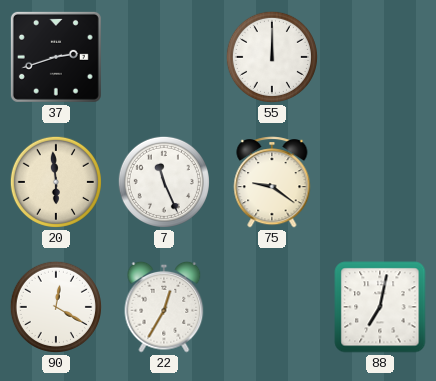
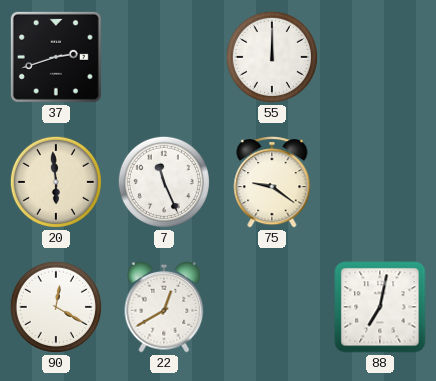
22: 12:35 -> 12:40 (164, 307)
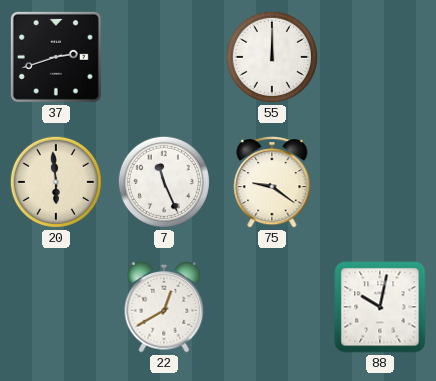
90: 12:20 -> none (56, 307)
88: 7:02 -> 10:02 (380, 307)
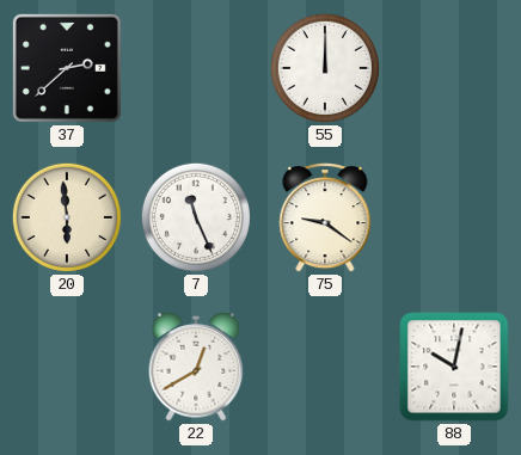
37: 2:42 -> 2:38 (67, 68)
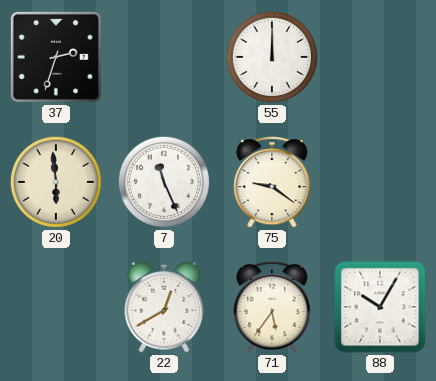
37: 2:38 -> 2:33 (56, 57)
71: none -> 5:36 (272, 307)
88: 10:02 -> 10:05 (380, 307)
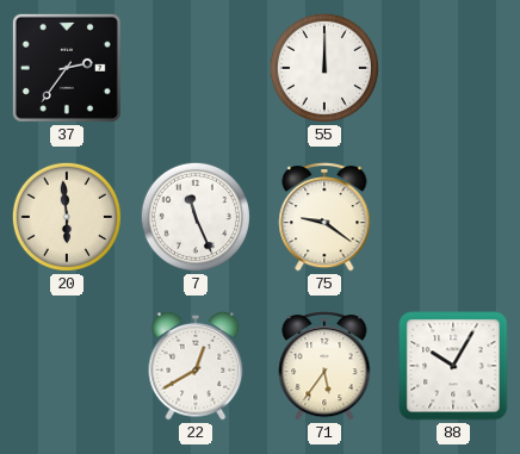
37: 2:33 -> 2:36 (67, 68)
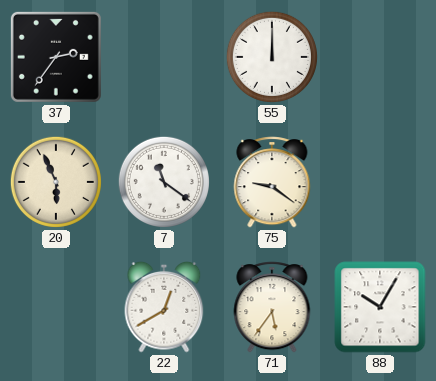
20: 5:59 -> 5:56 (56, 182)
7: 11:26 -> 11:21 (164, 182)
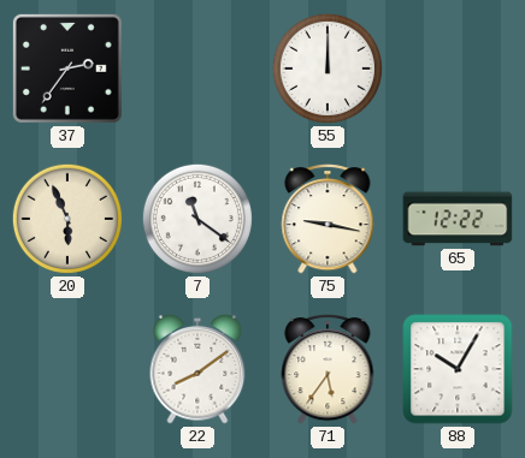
75: 9:21 -> 9:17 (328, 219)
65: none -> 12:22 (458, 219)
22: 12:40 -> 8:09 (197, 369)
